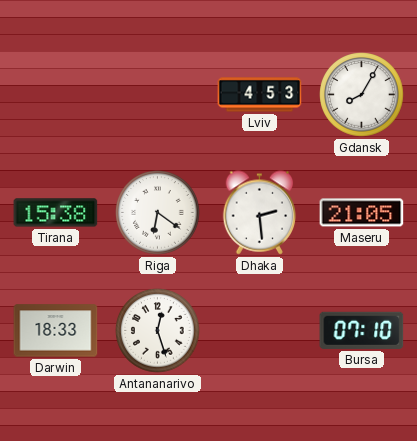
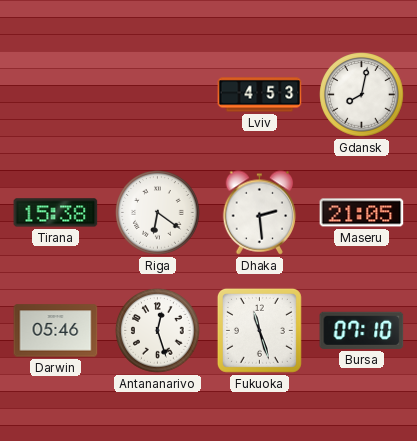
Gdansk: 8:05 -> 8:02 (362, 95)
Darwin: 18:33 -> 05:46 (56, 331)
Fukuoka: none -> 11:27 (259, 330)
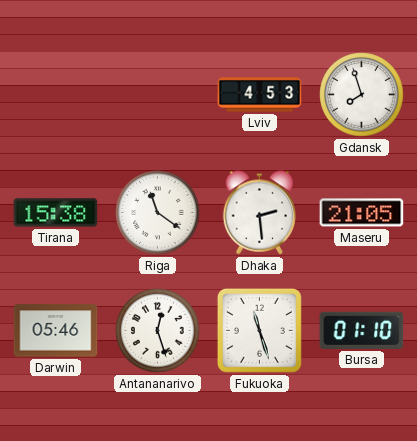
Gdansk: 8:02 -> 7:57 (362, 95)
Riga: 6:21 -> 11:21 (158, 213)
Bursa: 07:10 -> 01:10 (362, 330)
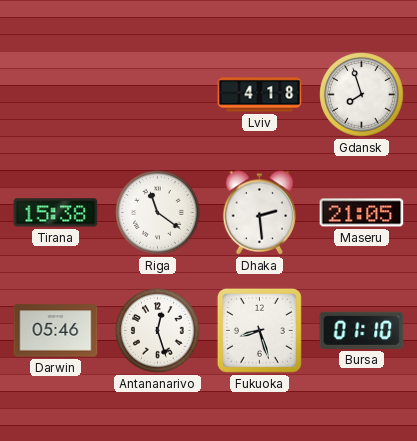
Lviv: 4:53 -> 4:18 (260, 95)
Fukuoka: 11:27 -> 8:27 (259, 330)
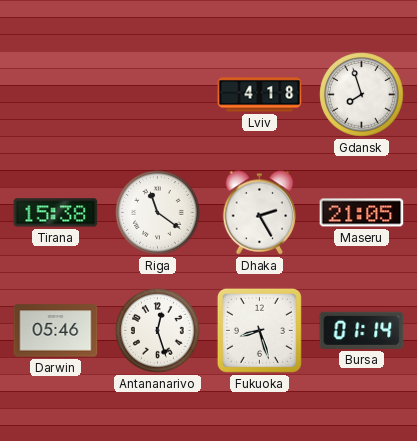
Dhaka: 2:29 -> 2:25 (260, 213)
Bursa: 01:10 -> 01:14 (362, 330)
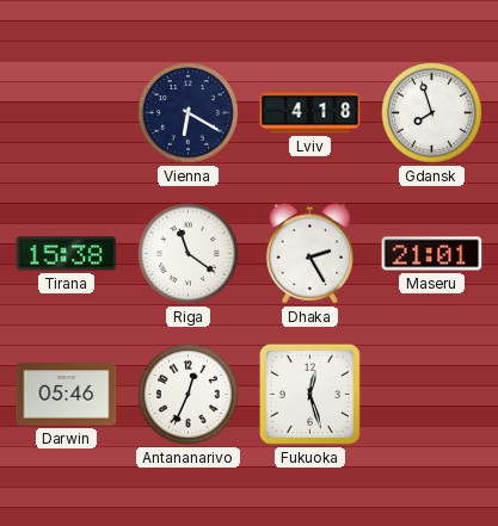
Vienna: none -> 6:20 (189, 113)
Maseru: 21:05 -> 21:01 (432, 254)
Antananarivo: 12:27 -> 12:34 (189, 395)
Fukuoka: 8:27 -> 12:27 (309, 394)
Bursa: 01:14 -> none (362, 330)
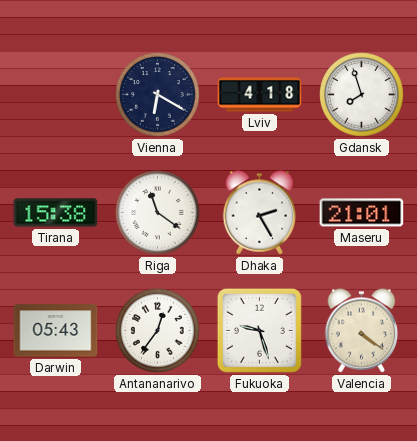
Darwin: 05:46 -> 05:43 (56, 331)
Antananarivo: 12:34 -> 12:36 (158, 331)
Fukuoka: 12:27 -> 9:27 (259, 330)
Valencia: none -> 4:21 (362, 331)
